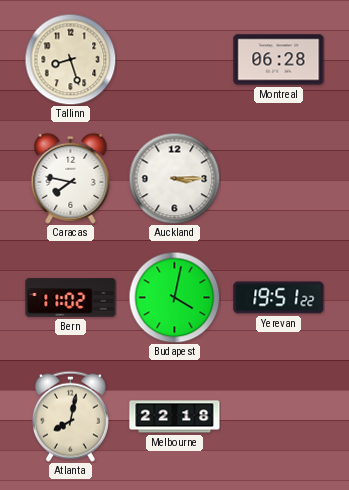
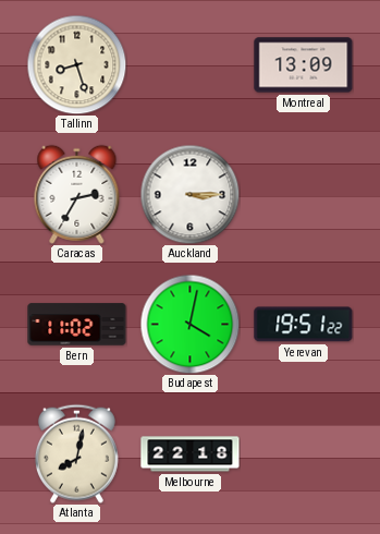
Montreal: 06:28 -> 13:09 (304, 65)
Caracas: 7:47 -> 2:35 (77, 194)
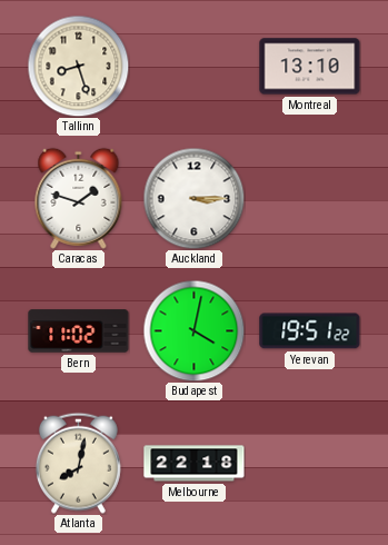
Montreal: 13:09 -> 13:10 (310, 67)
Caracas: 2:35 -> 1:48 (79, 198)
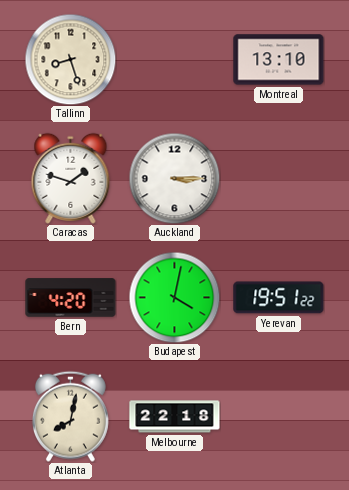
Bern: 11:02 -> 4:20 (71, 298)
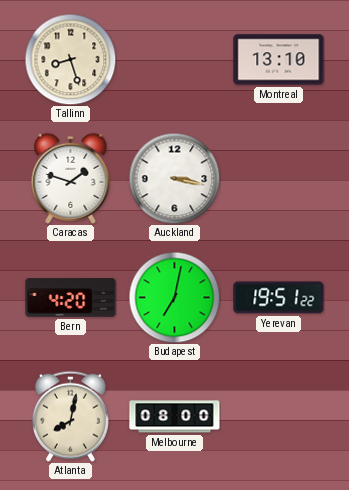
Auckland: 3:15 -> 3:17 (174, 178)
Budapest: 4:02 -> 7:02 (174, 297)
Melbourne: 22:18 -> 08:00 (175, 417)
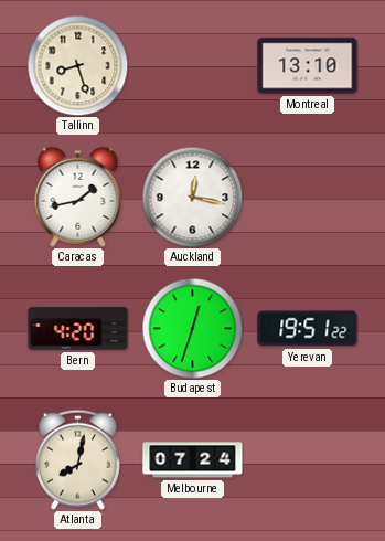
Caracas: 1:48 -> 1:43 (78, 197)
Auckland: 3:17 -> 12:17 (192, 197)
Budapest: 7:02 -> 12:33 (192, 328)
Melbourne: 08:00 -> 07:24 (193, 460)
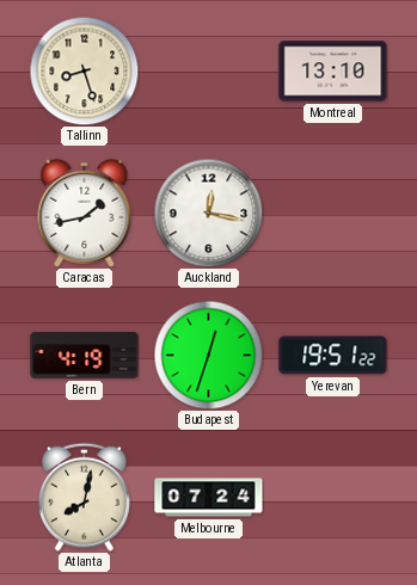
Bern: 4:20 -> 4:19 (85, 356)
